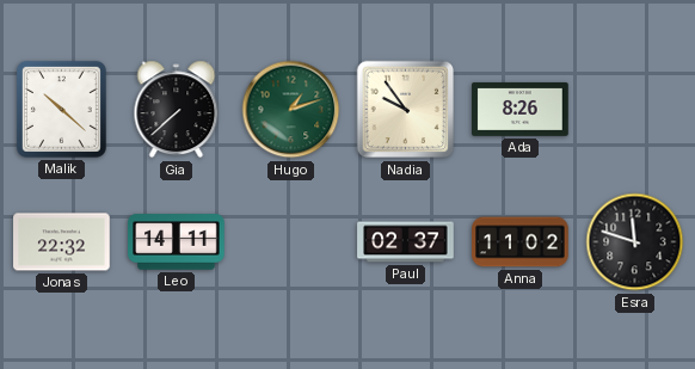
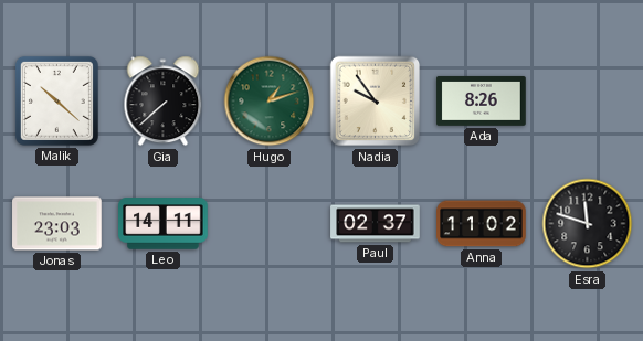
Jonas: 22:32 -> 23:03 (57, 224)
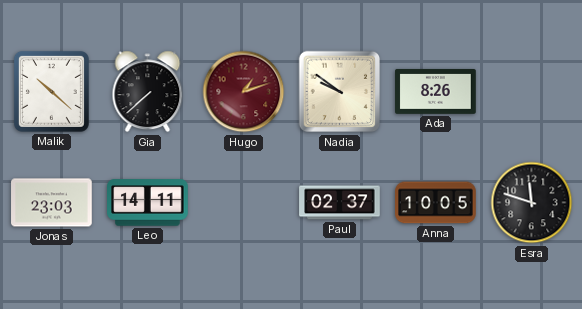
Hugo dial: green -> burgundy (244, 92)
Nadia: 9:54 -> 9:51 (340, 92)
Anna: 11:02 -> 10:05 (436, 203)
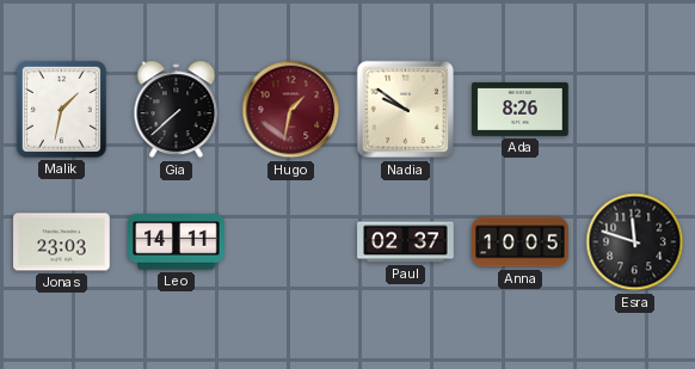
Malik: 10:22 -> 1:32 (61, 109)
Hugo: 1:12 -> 1:32 (291, 110)
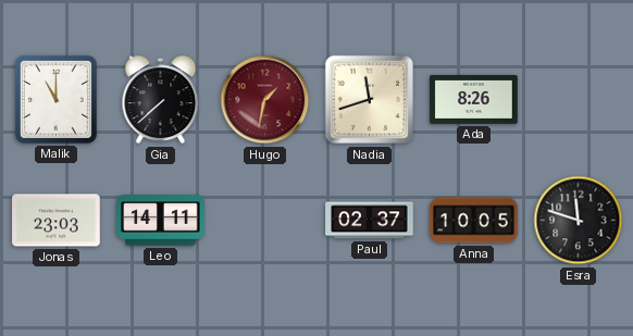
Malik: 1:32 -> 11:00 (55, 99)
Nadia: 9:51 -> 11:42 (370, 100)
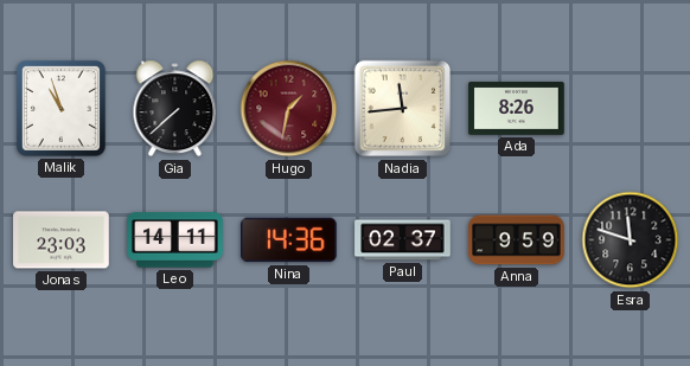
Malik: 11:00 -> 10:57 (60, 108)
Nadia: 11:42 -> 11:44 (403, 109)
Nina: none -> 14:36 (289, 240)
Anna: 10:05 -> 9:59 (517, 240)
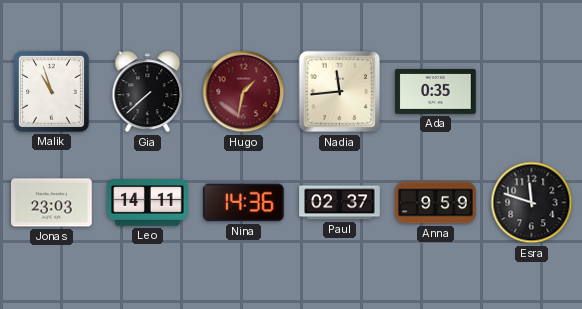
Ada: 8:26 -> 0:35 (436, 91)
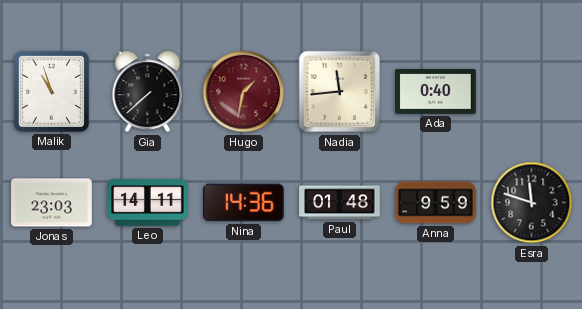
Ada: 0:35 -> 0:40 (436, 91)
Paul: 02:37 -> 01:48 (340, 203)
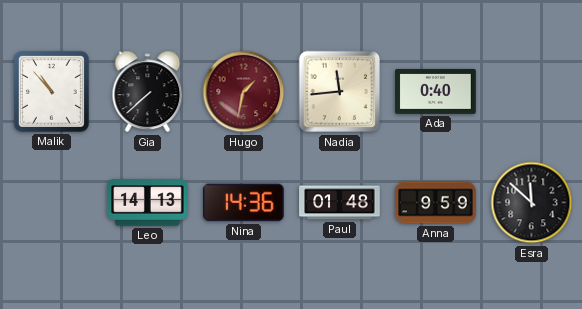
Malik: 10:57 -> 10:53 (51, 91)
Jonas: 23:03 -> none (52, 203)
Leo: 14:11 -> 14:13 (148, 203)
Esra: 11:48 -> 11:52 (532, 203)
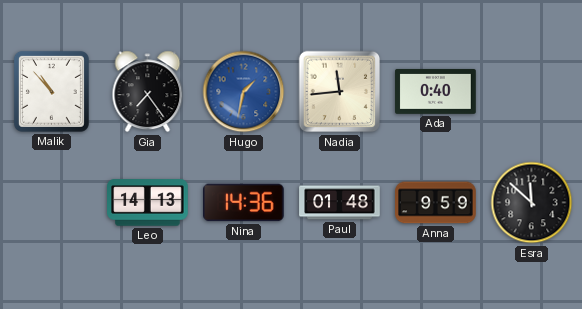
Gia: 7:38 -> 7:24 (148, 92)
Hugo dial: burgundy -> blue (244, 92)
